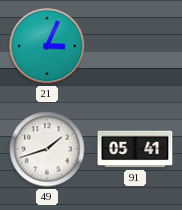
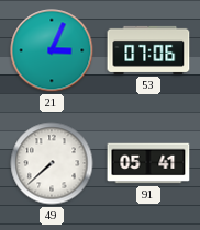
53: none -> 07:06 (148, 50)
49: 1:42 -> 7:38 (52, 163)
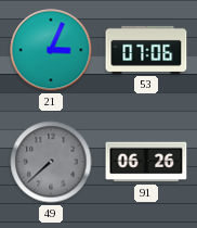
49 dial: white -> grey (51, 162)
91: 05:41 -> 06:26 (146, 162)
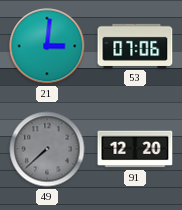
21: 3:04 -> 3:01 (47, 46)
91: 06:26 -> 12:20 (135, 149)
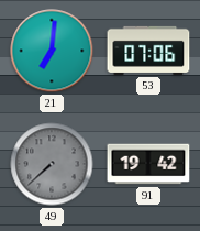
21: 3:01 -> 7:01 (52, 51)
91: 12:20 -> 19:42 (148, 164)
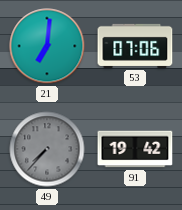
49: 7:38 -> 7:37 (47, 149)
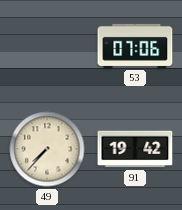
21: 7:01 -> none (47, 46)
49 dial: grey -> cream (47, 149)
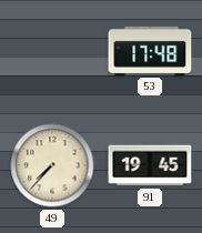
53: 07:06 -> 17:48 (150, 51)
91: 19:42 -> 19:45 (150, 165)
